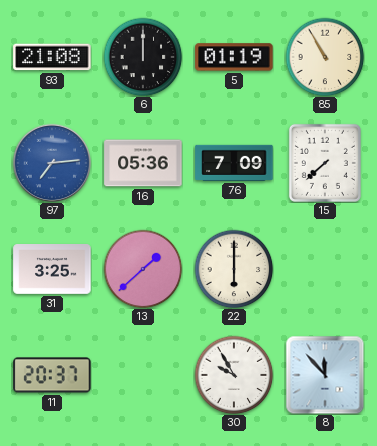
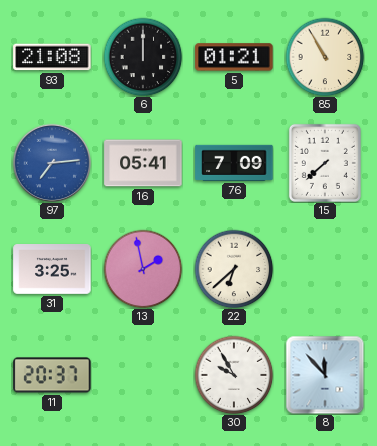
5: 01:19 -> 01:21 (234, 57)
16: 05:36 -> 05:41 (143, 163)
13: 1:38 -> 1:58 (143, 269)
22: 6:00 -> 6:38 (234, 269)
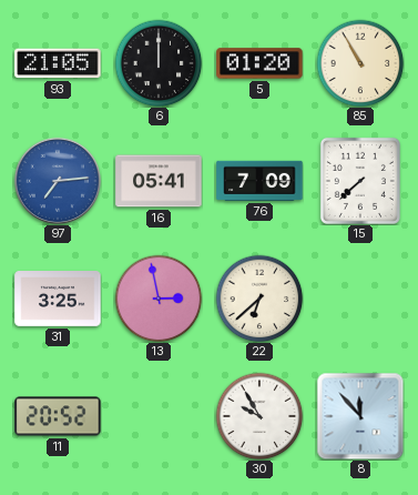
93: 21:08 -> 21:05 (58, 63)
5: 01:21 -> 01:20 (259, 63)
13: 1:58 -> 2:58 (159, 299)
11: 20:37 -> 20:52 (58, 416)
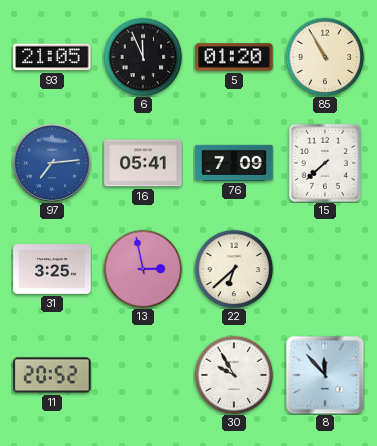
6: 12:00 -> 11:56 (143, 57)
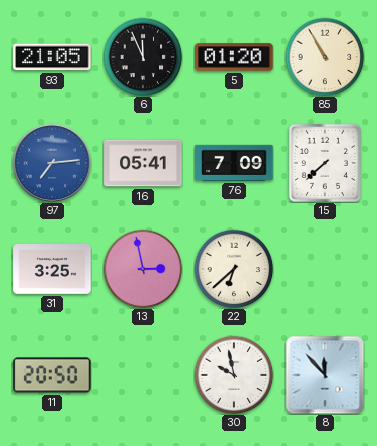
11: 20:52 -> 20:50 (52, 375)
30: 9:55 -> 9:58 (234, 375)
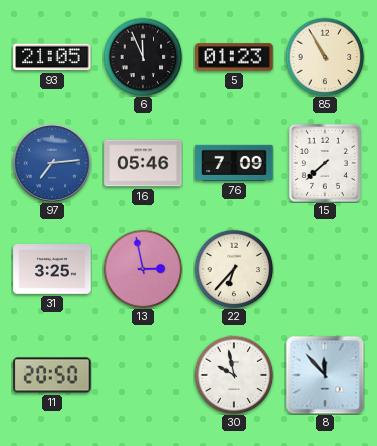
5: 01:20 -> 01:23 (234, 57)
16: 05:41 -> 05:46 (143, 163)
22: 6:38 -> 6:37 (234, 269)
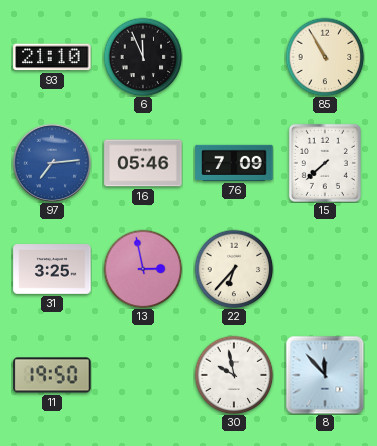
93: 21:05 -> 21:10 (52, 57)
5: 01:23 -> none (234, 57)
11: 20:50 -> 19:50 (52, 375)
